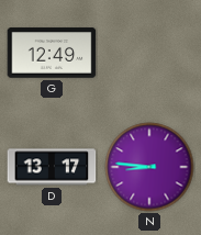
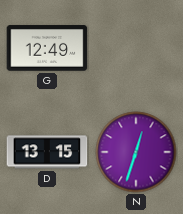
D: 13:17 -> 13:15 (47, 152)
N: 8:46 -> 12:33 (136, 152)
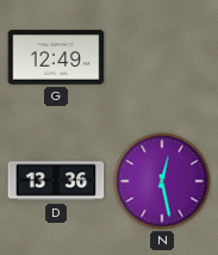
D: 13:15 -> 13:36 (56, 181)
N: 12:33 -> 12:28 (162, 181)
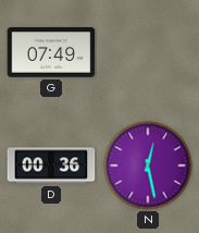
G: 12:49 -> 07:49 (51, 52)
D: 13:36 -> 00:36 (51, 165)
